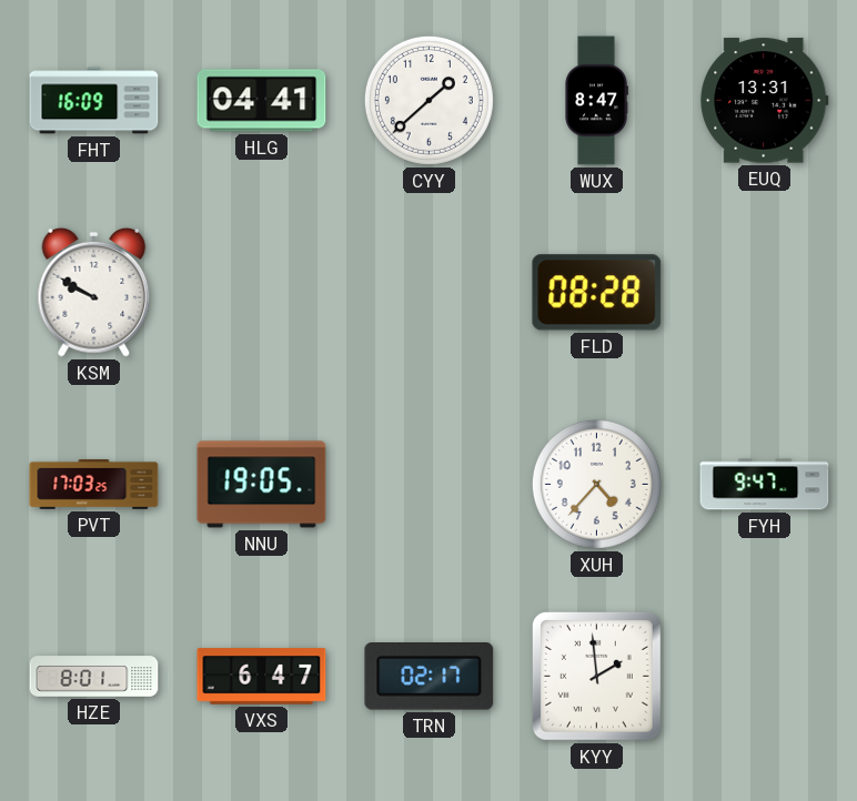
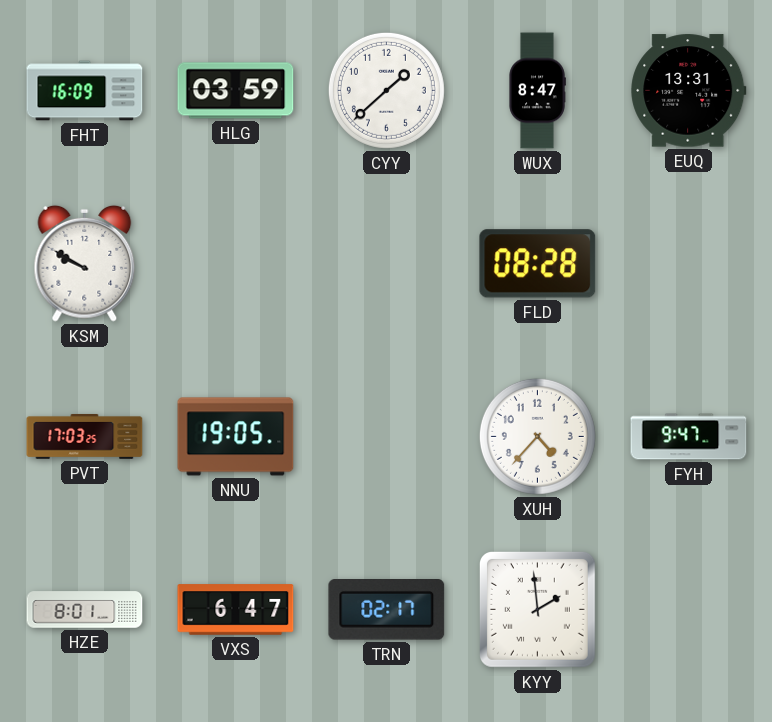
HLG: 04:41 -> 03:59 (236, 91)
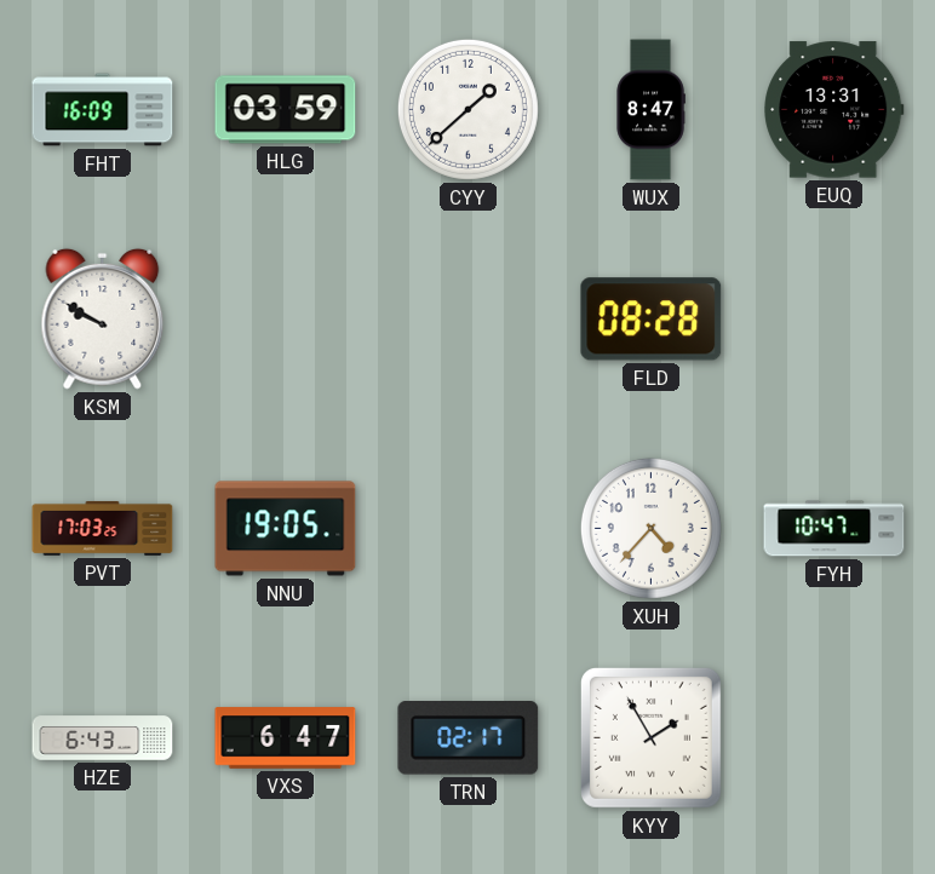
FYH: 9:47 -> 10:47 (834, 529)
HZE: 8:01 -> 6:43 (103, 738)
KYY: 1:59 -> 1:55 (650, 737)
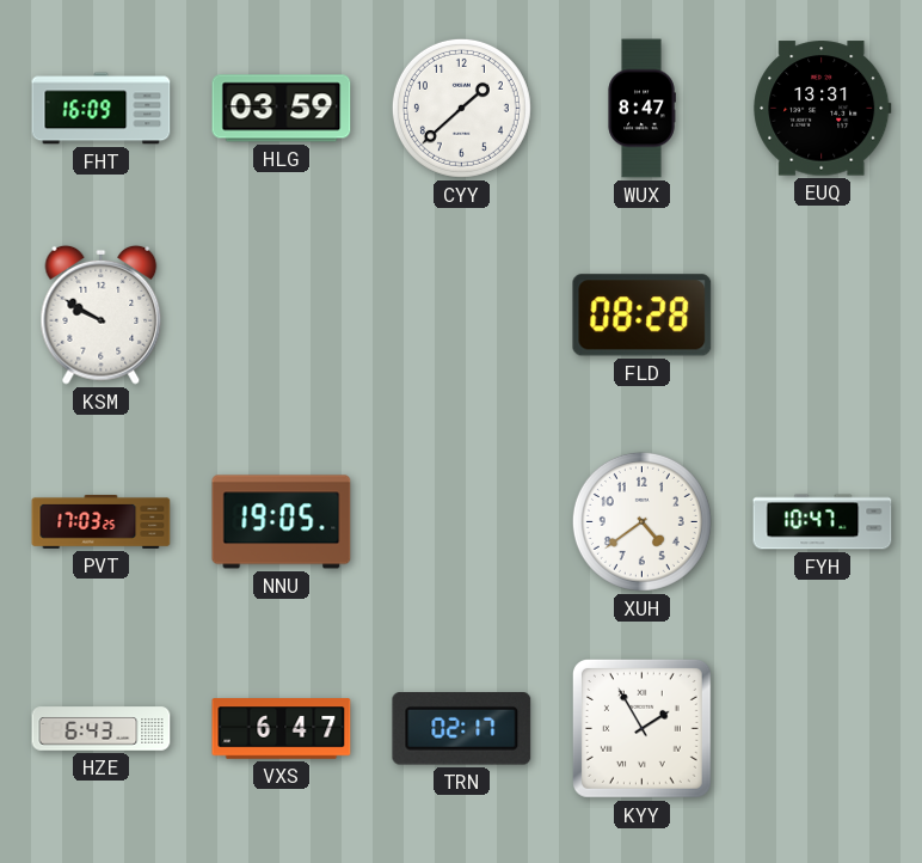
XUH: 4:37 -> 4:39 (641, 521)
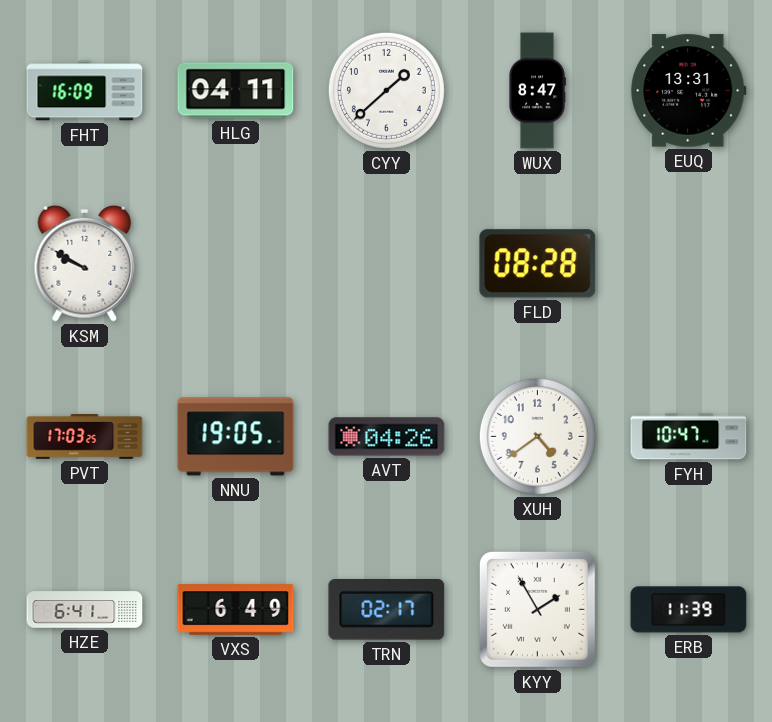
HLG: 03:59 -> 04:11 (236, 91)
AVT: none -> 04:26 (387, 437)
HZE: 6:43 -> 6:41 (85, 610)
VXS: 6:47 -> 6:49 (236, 610)
ERB: none -> 11:39 (689, 610)
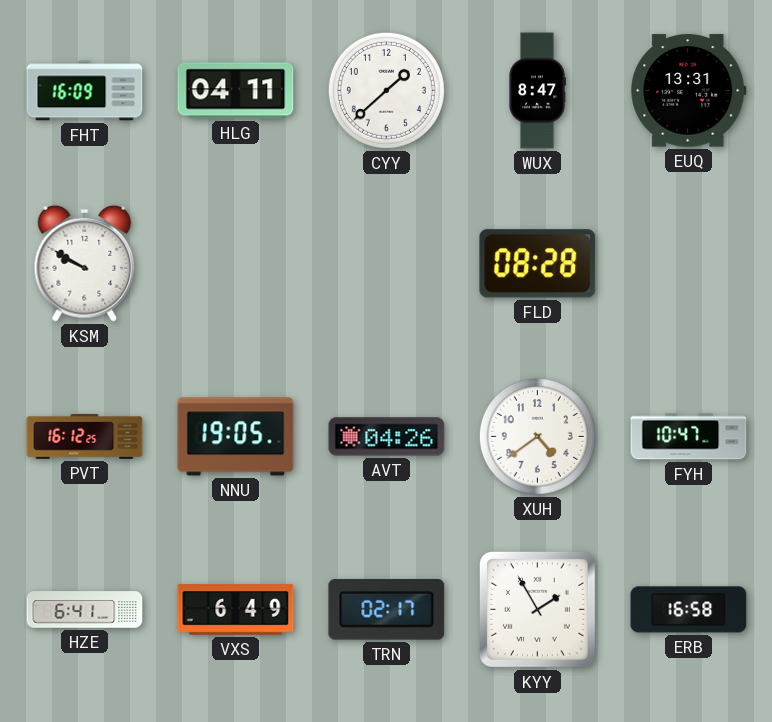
PVT: 17:03 -> 16:12 (85, 437)
ERB: 11:39 -> 16:58 (689, 610)
